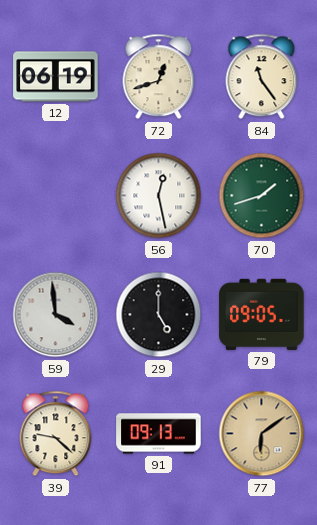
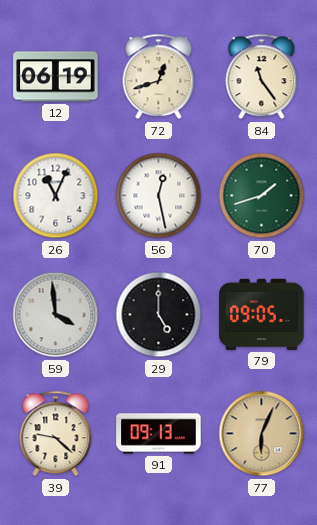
26: none -> 11:04 (56, 196)
77: 6:09 -> 6:04 (262, 434)
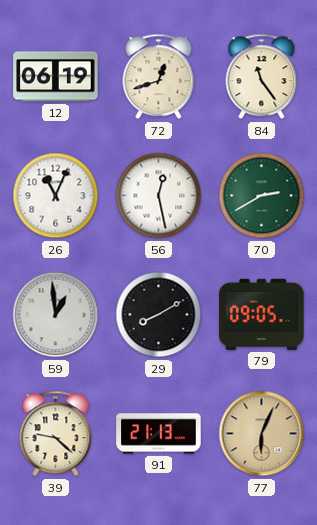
70: 1:42 -> 2:40 (262, 196)
59: 3:59 -> 12:59 (56, 315)
29: 5:00 -> 8:10 (159, 315)
91: 09:13 -> 21:13 (159, 434)
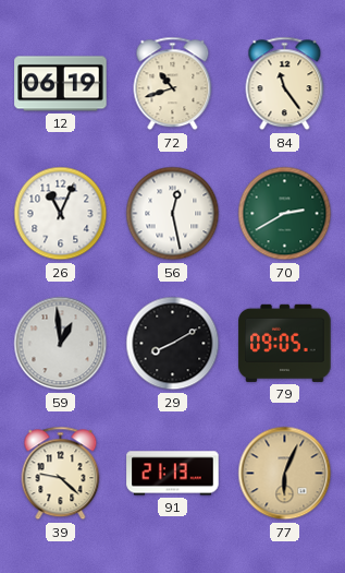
72: 12:42 -> 10:42 (173, 84)
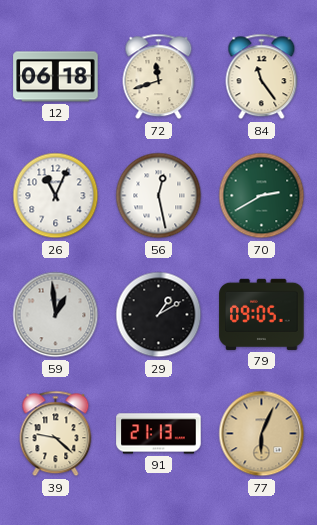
12: 06:19 -> 06:18 (56, 77)
72: 10:42 -> 11:42 (159, 77)
29: 8:10 -> 1:10 (159, 315)
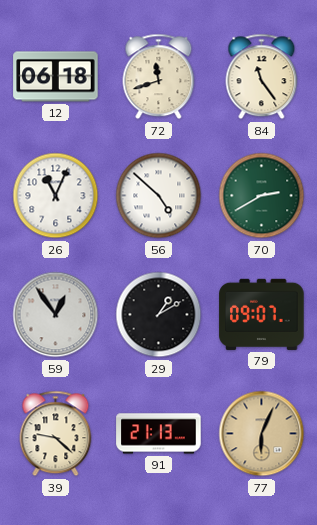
56: 12:28 -> 4:52 (159, 196)
59: 12:59 -> 12:54 (56, 315)
79: 09:05 -> 09:07 (262, 314)
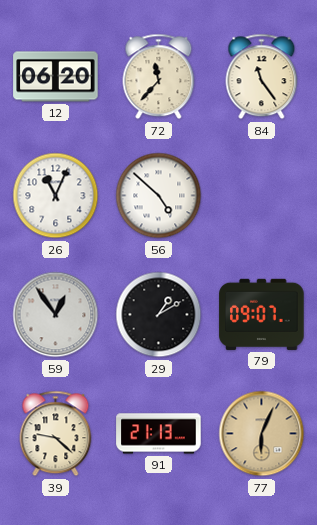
12: 06:18 -> 06:20 (56, 77)
72: 11:42 -> 11:37 (159, 77)
70: 2:40 -> none (262, 196)
